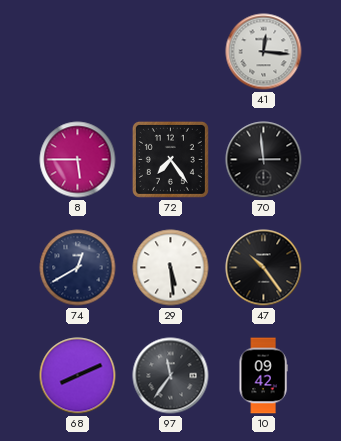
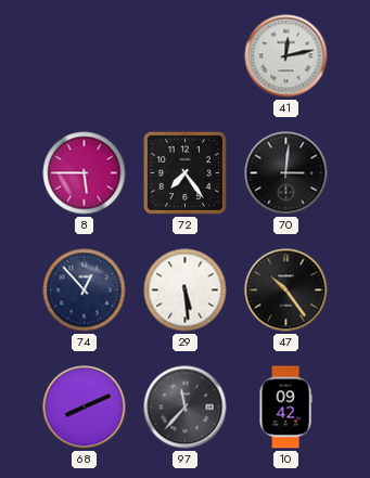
41: 12:16 -> 12:13 (286, 56)
70: 2:59 -> 3:01 (286, 173)
74: 12:40 -> 12:53 (85, 290)
97: 11:36 -> 11:37 (186, 408)
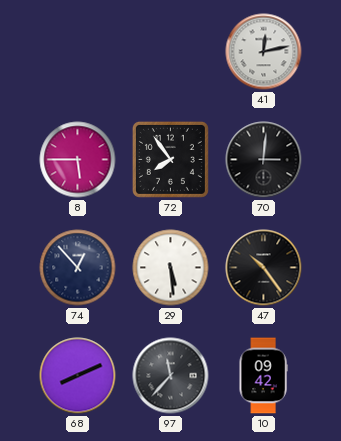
72: 7:24 -> 7:54 (170, 159)
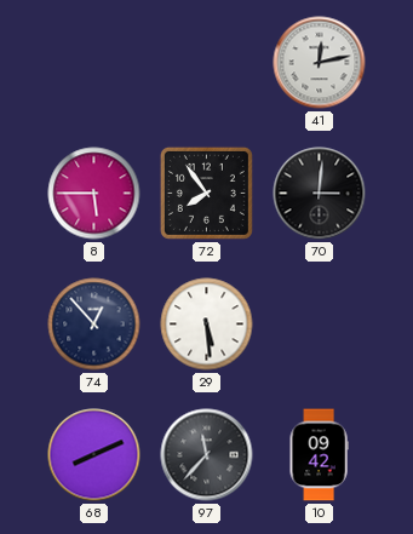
47: 10:24 -> none (264, 268)
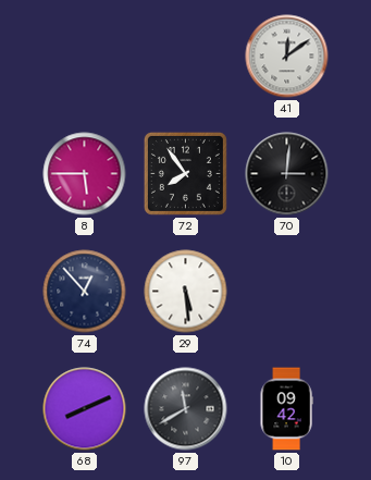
41: 12:13 -> 12:09 (287, 57)
97: 11:37 -> 11:40 (186, 409)
